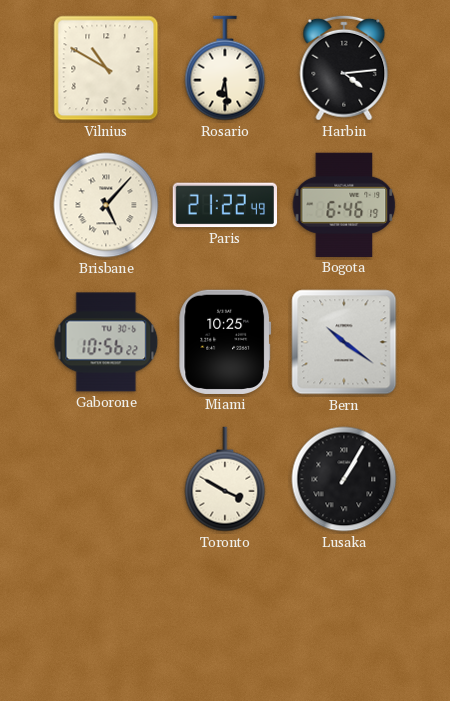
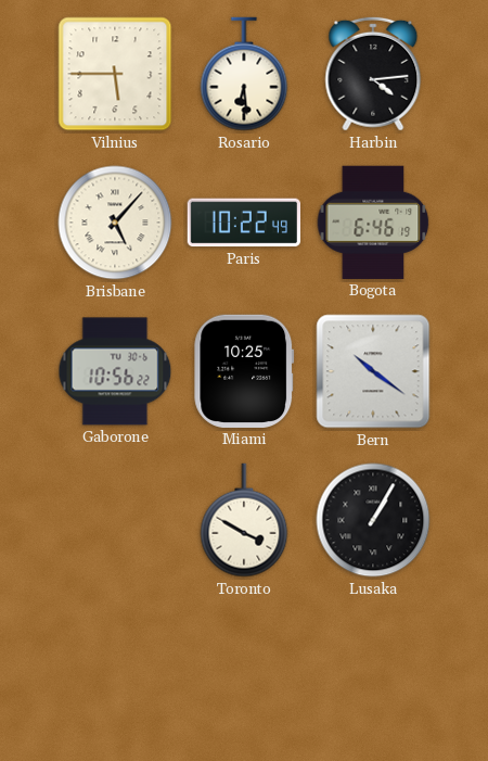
Vilnius: 10:50 -> 5:45 (115, 74)
Paris: 21:22 -> 10:22 (243, 223)
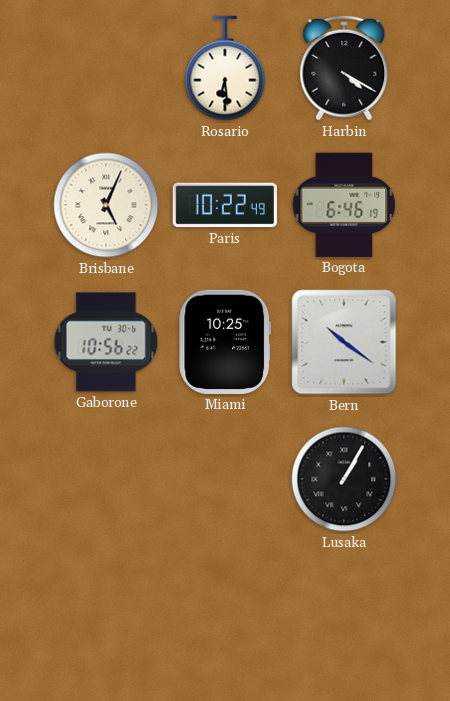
Vilnius: 5:45 -> none (115, 74)
Harbin: 4:14 -> 4:20 (344, 68)
Brisbane: 5:07 -> 5:04 (106, 205)
Toronto: 3:50 -> none (244, 520)
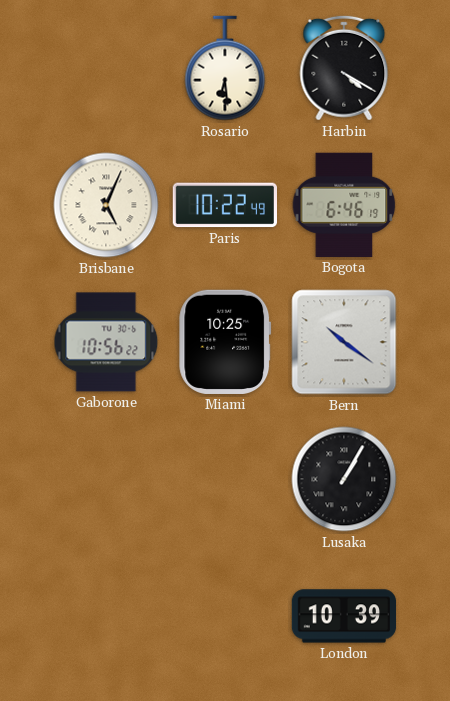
London: none -> 10:39 (344, 616)
